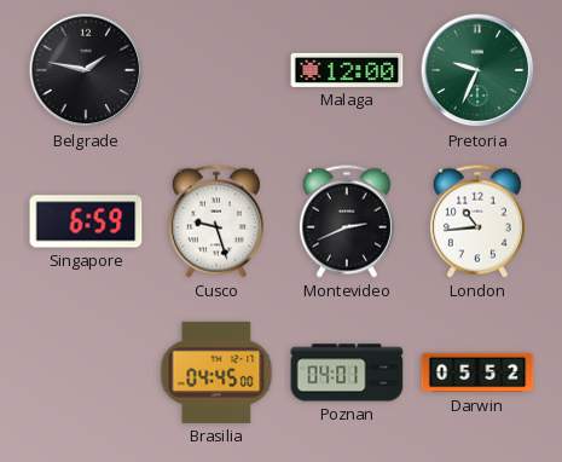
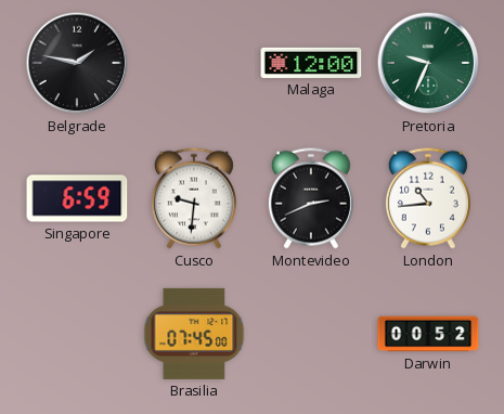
Cusco: 9:27 -> 9:31 (194, 198)
Brasilia: 04:45 -> 07:45 (194, 334)
Poznan: 04:01 -> none (347, 373)
Darwin: 05:52 -> 00:52 (428, 334)
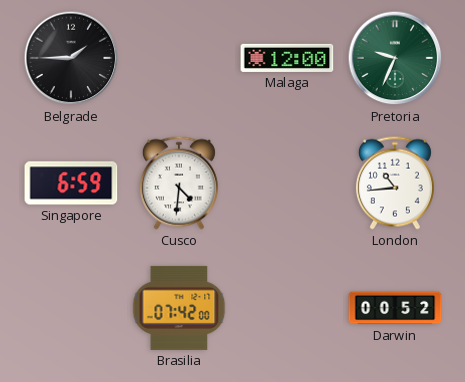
Belgrade: 1:47 -> 1:45 (71, 58)
Cusco: 9:31 -> 4:31 (179, 183)
Montevideo: 2:41 -> none (311, 198)
Brasilia: 07:45 -> 07:42 (179, 308)
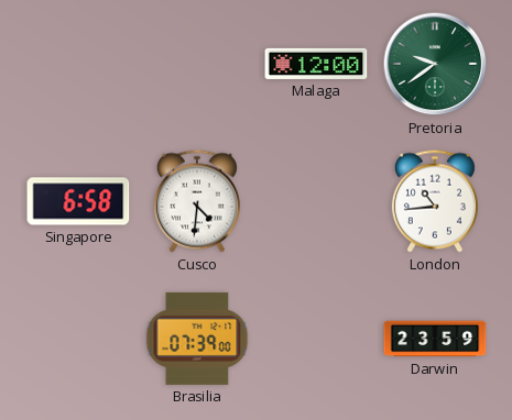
Belgrade: 1:45 -> none (71, 58)
Pretoria: 9:34 -> 9:39 (435, 64)
Singapore: 6:59 -> 6:58 (78, 201)
Brasilia: 07:42 -> 07:39 (197, 339)
Darwin: 00:52 -> 23:59 (435, 339)
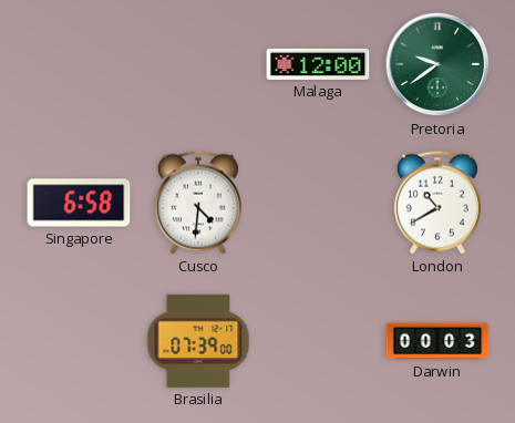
London: 10:44 -> 10:40 (437, 203)
Darwin: 23:59 -> 00:03 (437, 341)
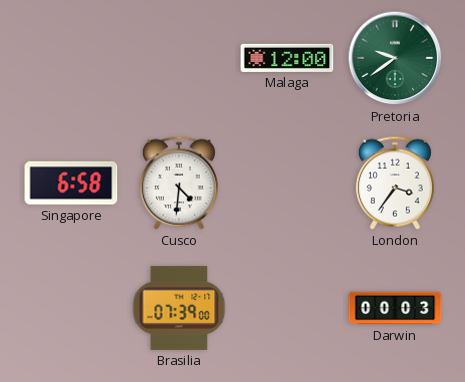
London: 10:40 -> 3:36 (395, 183)
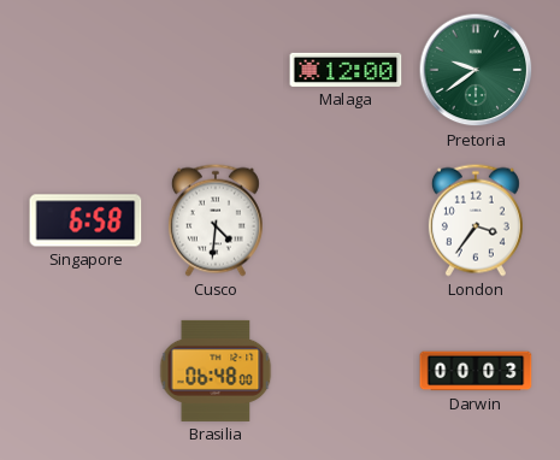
Brasilia: 07:39 -> 06:48 (216, 371)
